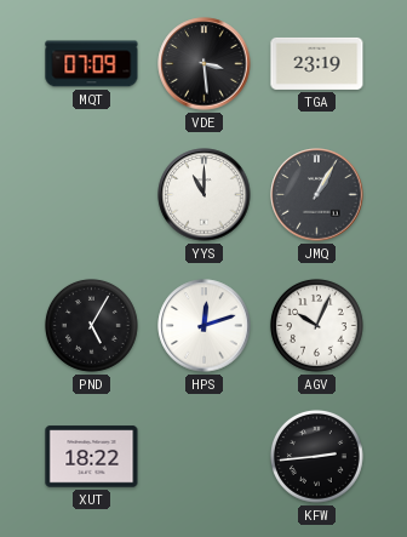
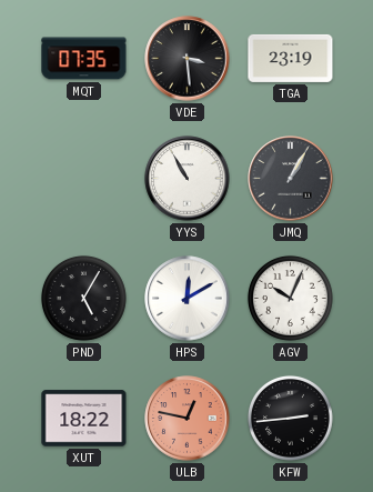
MQT: 07:09 -> 07:35 (84, 59)
YYS: 11:00 -> 10:55 (188, 179)
HPS: 12:12 -> 12:10 (188, 299)
ULB: none -> 12:47 (188, 419)
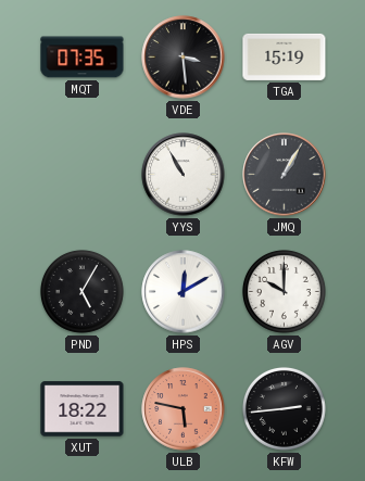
TGA: 23:19 -> 15:19 (285, 56)
AGV: 10:04 -> 10:00 (284, 291)
ULB: 12:47 -> 5:47 (184, 409)
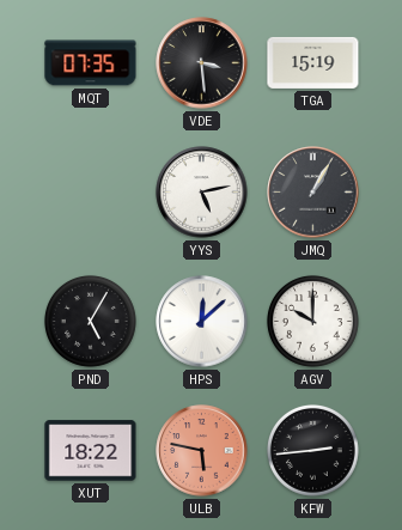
YYS: 10:55 -> 5:13 (202, 193)
HPS: 12:10 -> 12:08 (202, 322)
